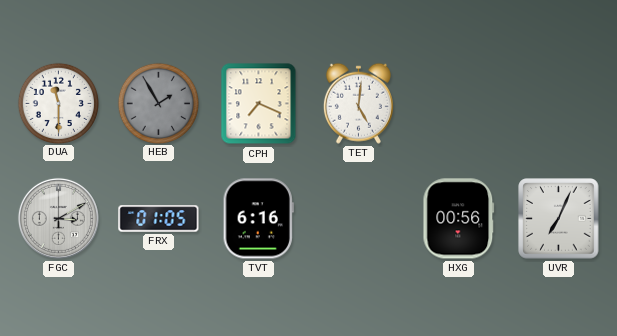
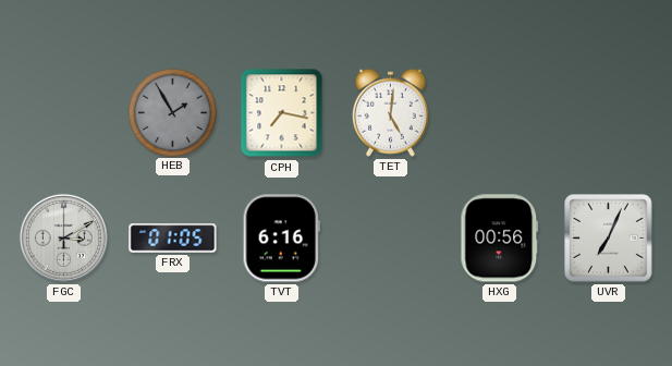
DUA: 11:30 -> none (58, 103)
CPH: 7:19 -> 7:17 (282, 113)
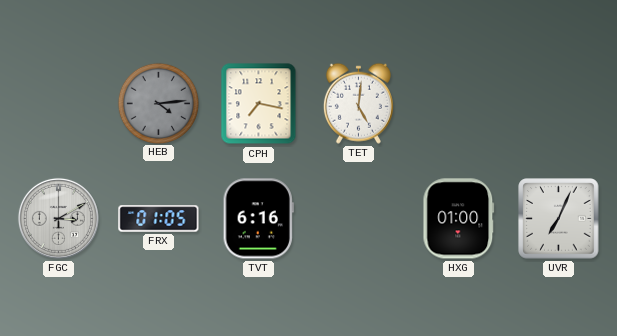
HEB: 1:55 -> 4:14 (158, 103)
HXG: 00:56 -> 01:00 (459, 219)
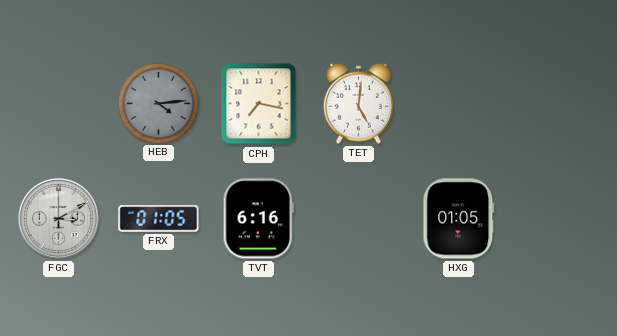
HXG: 01:00 -> 01:05 (459, 219)
UVR: 7:04 -> none (559, 219)
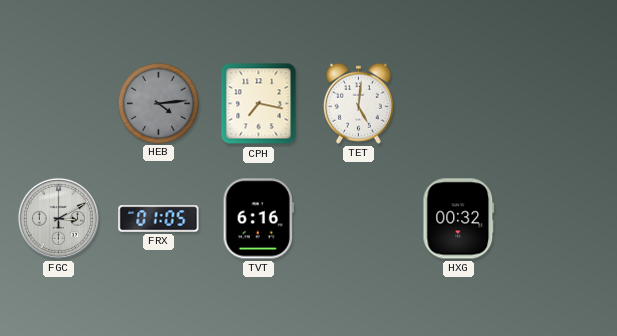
HXG: 01:05 -> 00:32 (459, 219)
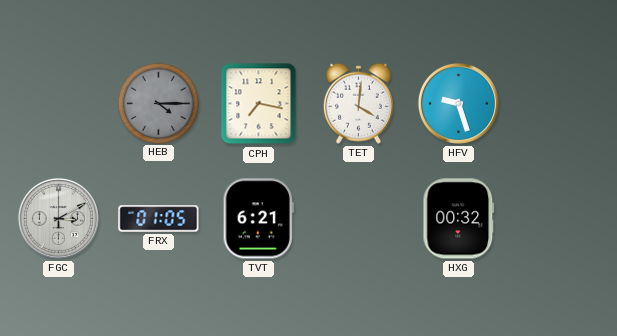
HEB: 4:14 -> 4:15 (158, 103)
TET: 5:01 -> 4:01 (358, 103)
HFV: none -> 9:27 (458, 103)
TVT: 6:16 -> 6:21 (258, 219)
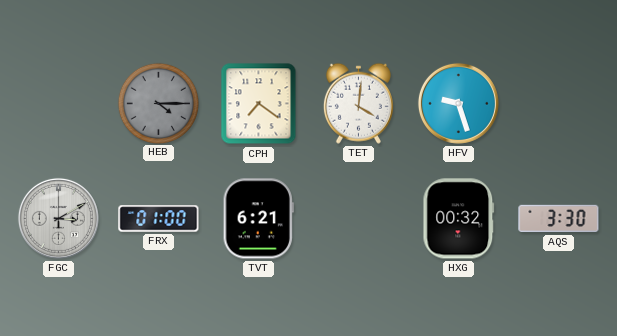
CPH: 7:17 -> 7:21 (259, 104)
FRX: 01:05 -> 01:00 (159, 219)
AQS: none -> 3:30 (559, 219)
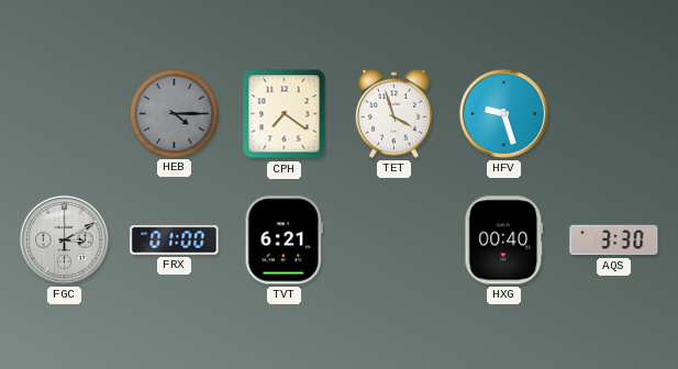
TET: 4:01 -> 3:57 (393, 113)
HXG: 00:32 -> 00:40 (504, 241)
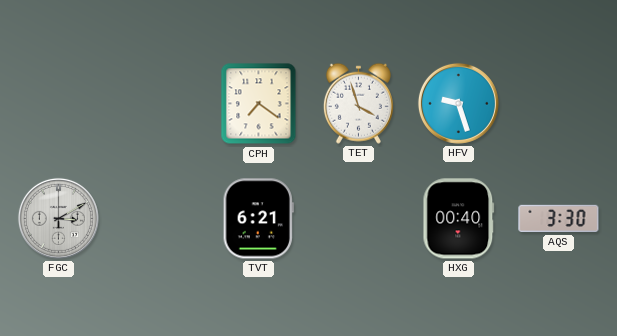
HEB: 4:15 -> none (174, 113)
FRX: 01:00 -> none (175, 241)
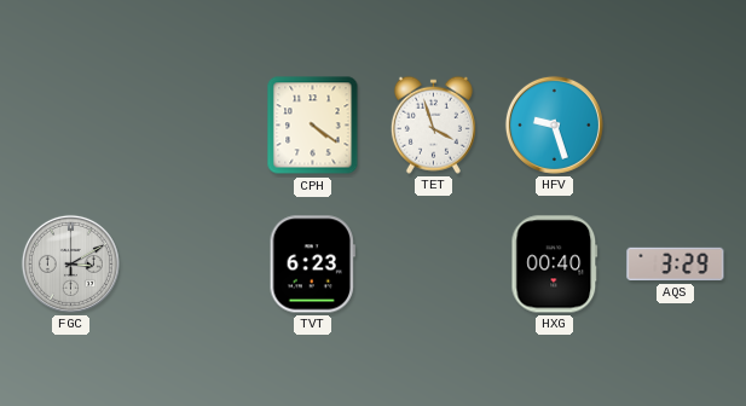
CPH: 7:21 -> 4:21 (313, 126)
TVT: 6:21 -> 6:23 (312, 265)
AQS: 3:30 -> 3:29 (676, 265)
